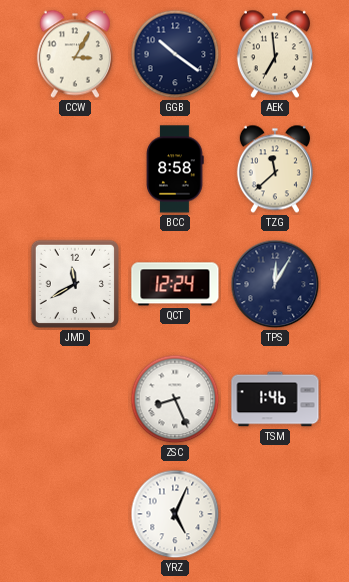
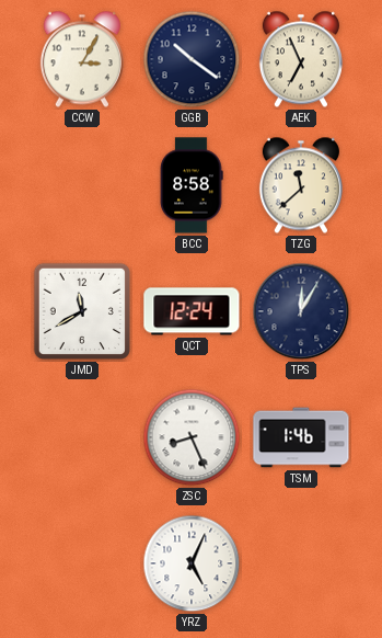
AEK: 6:59 -> 6:56 (301, 59)
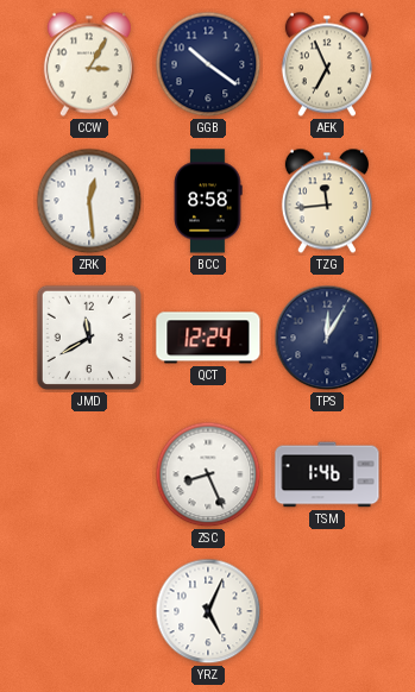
ZRK: none -> 12:29 (89, 201)
TZG: 11:38 -> 11:44 (327, 201)
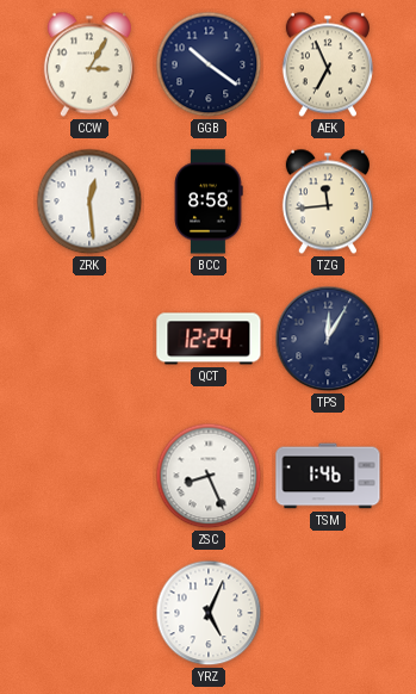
JMD: 11:40 -> none (89, 338)
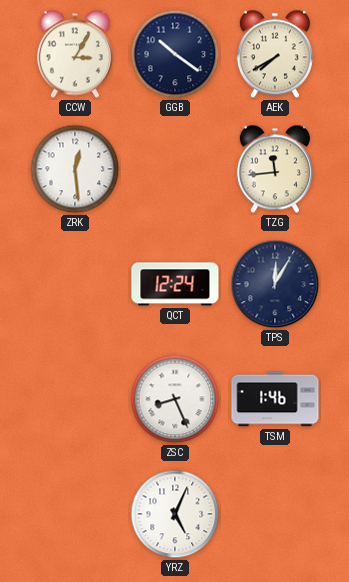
AEK: 6:56 -> 7:40 (275, 54)
BCC: 8:58 -> none (209, 202)
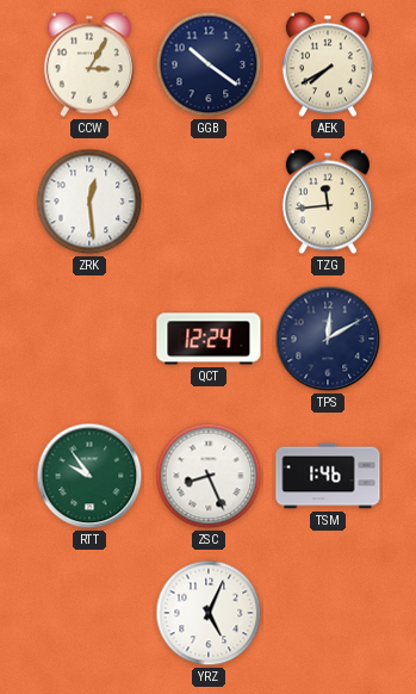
TPS: 12:05 -> 12:10 (328, 339)
RTT: none -> 9:54 (89, 476)
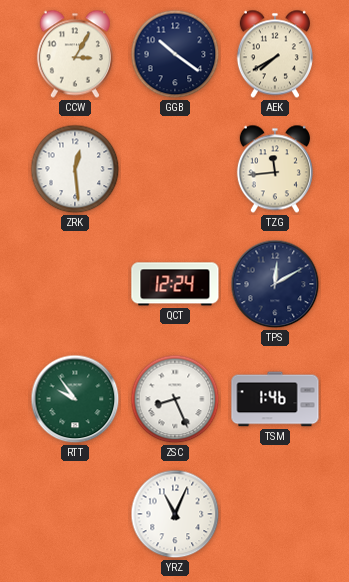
YRZ: 5:04 -> 11:04 (175, 514)
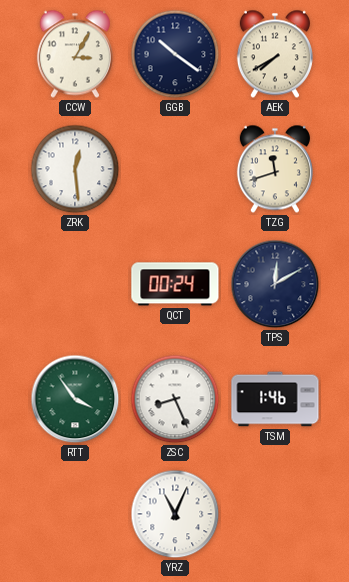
TZG: 11:44 -> 11:42 (275, 169)
QCT: 12:24 -> 00:24 (175, 284)
RTT: 9:54 -> 3:54 (75, 399)
